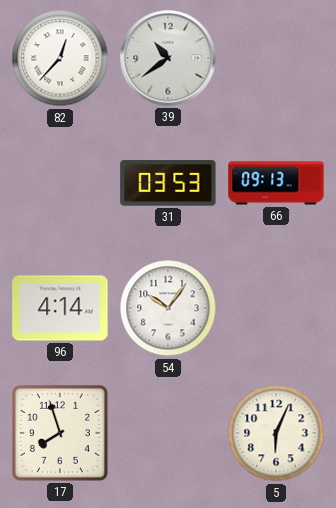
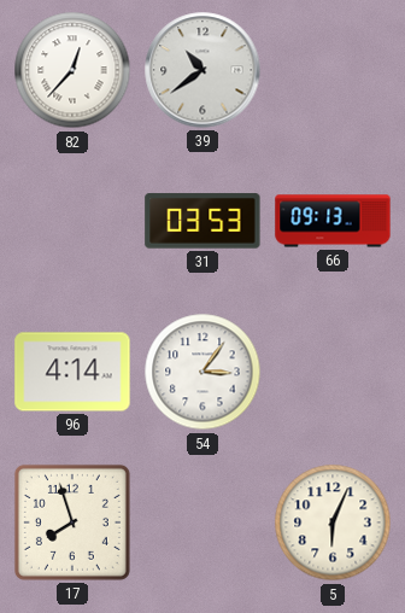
54: 10:06 -> 3:06 (202, 372)
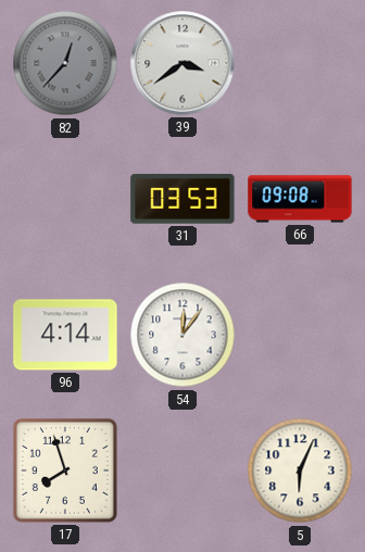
82 dial: white -> grey (65, 63)
39: 10:39 -> 3:39 (182, 63)
66: 09:13 -> 09:08 (300, 199)
54: 3:06 -> 12:06 (182, 335)
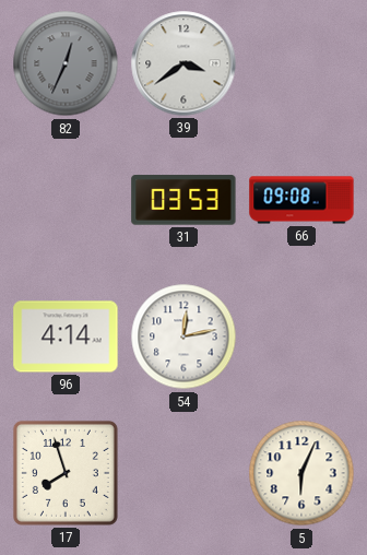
82: 12:37 -> 12:34 (66, 63)
54: 12:06 -> 12:13 (183, 336)
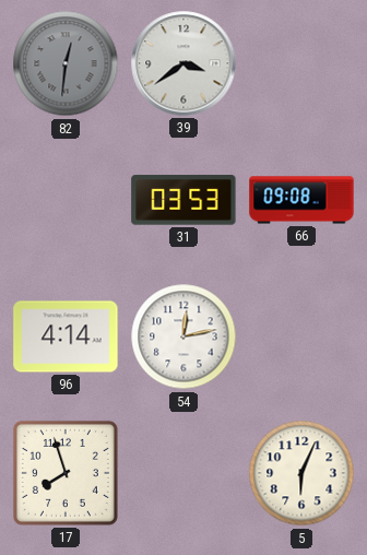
82: 12:34 -> 12:31 (66, 63)
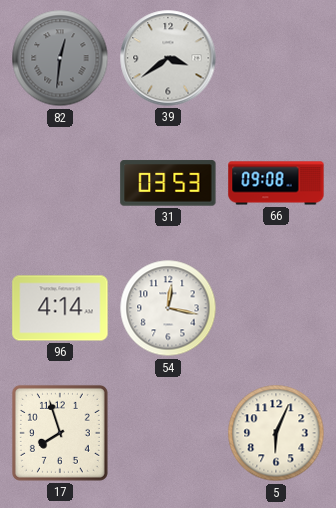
54: 12:13 -> 12:17 (168, 308)
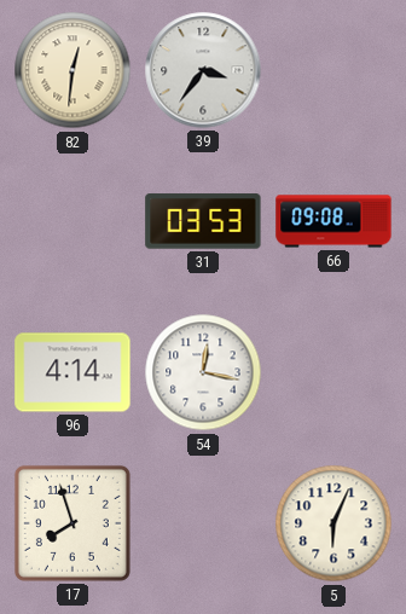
82 dial: grey -> cream (72, 70)
39: 3:39 -> 3:36 (203, 70)
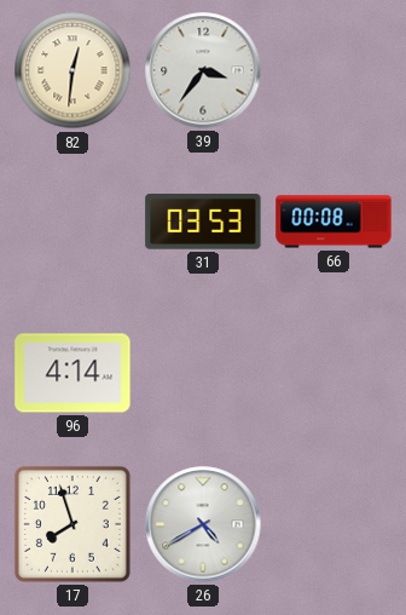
66: 09:08 -> 00:08 (333, 222)
54: 12:17 -> none (203, 372)
26: none -> 4:40 (203, 524)
5: 6:04 -> none (333, 523)
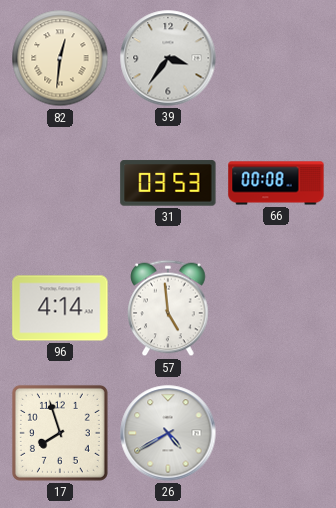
57: none -> 4:59 (168, 308)
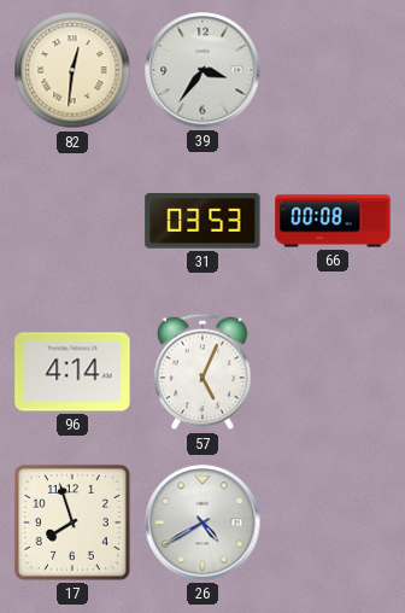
57: 4:59 -> 5:04 (202, 372)
